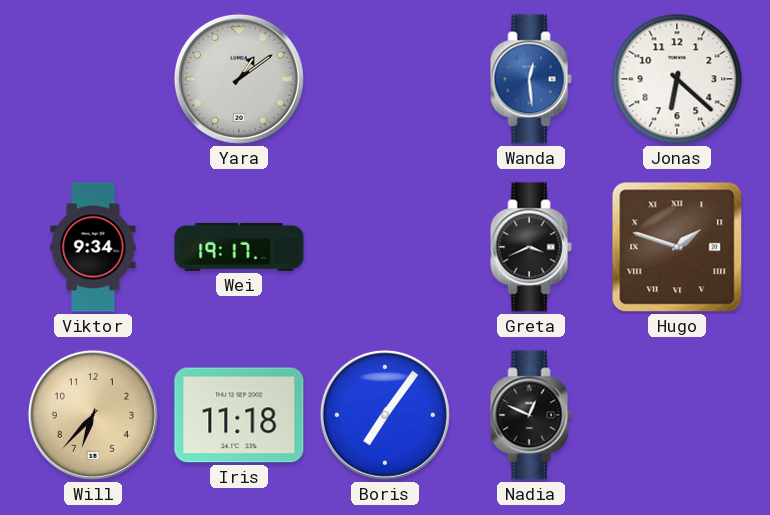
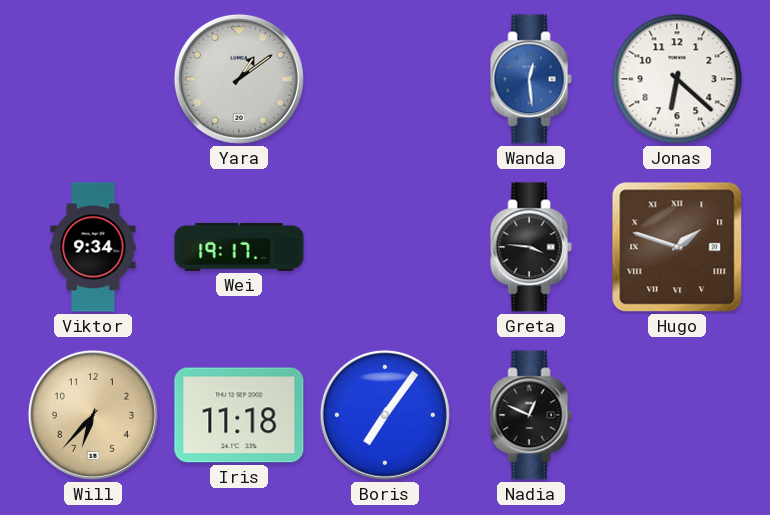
Greta: 3:41 -> 3:46 (531, 247)
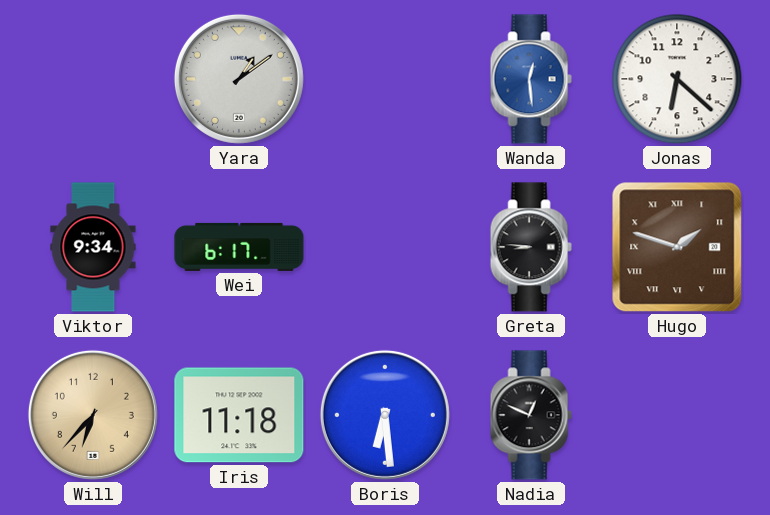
Wei: 19:17 -> 6:17 (239, 247)
Greta: 3:46 -> 8:46 (531, 247)
Boris: 7:06 -> 6:29 (385, 415)
